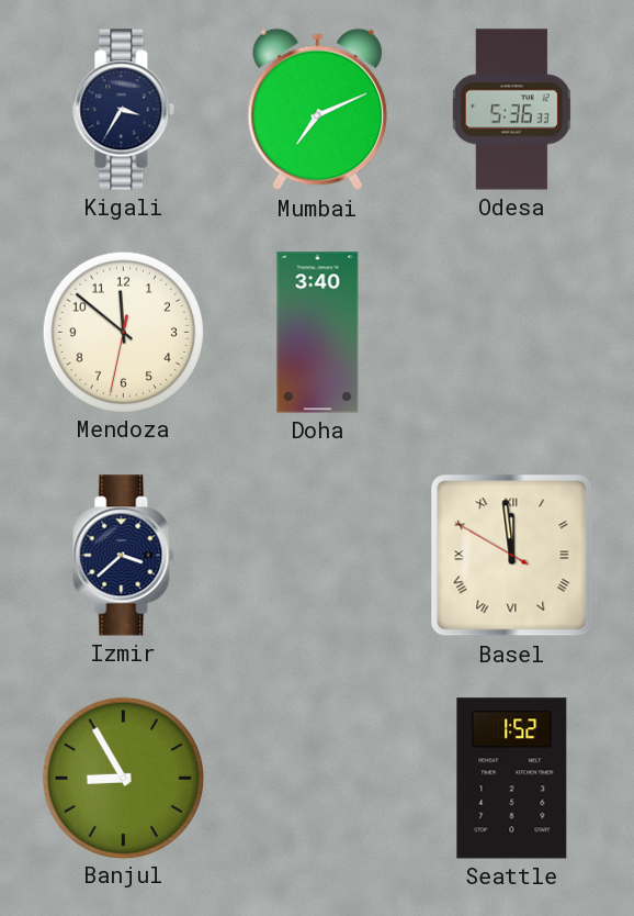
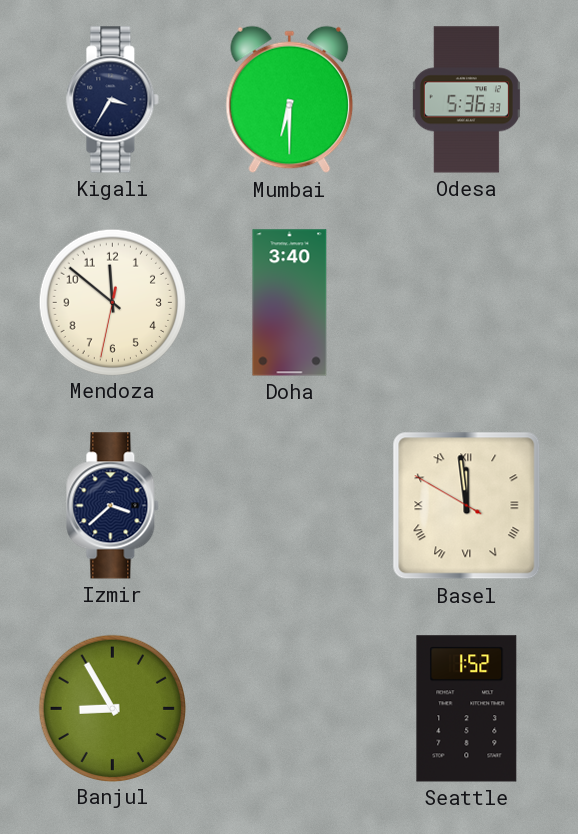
Mumbai: 7:11 -> 6:30 (290, 100)
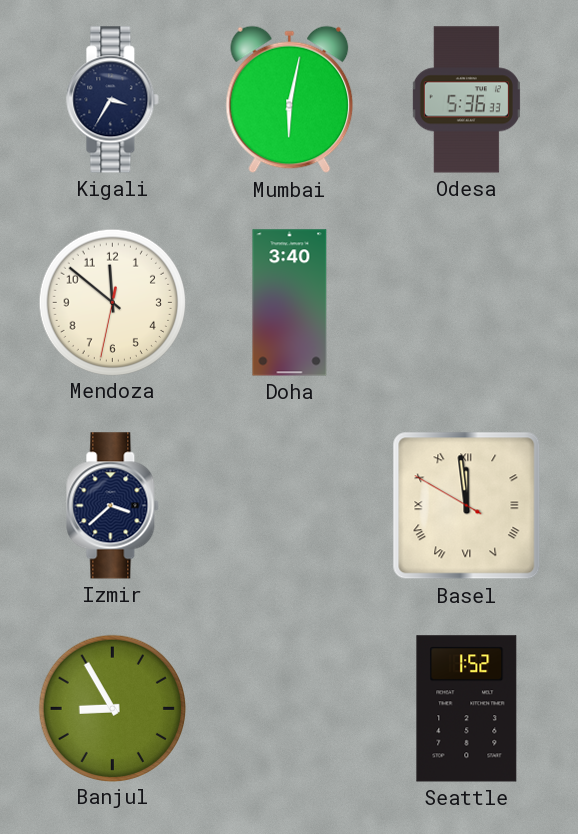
Mumbai: 6:30 -> 6:02 (290, 100)
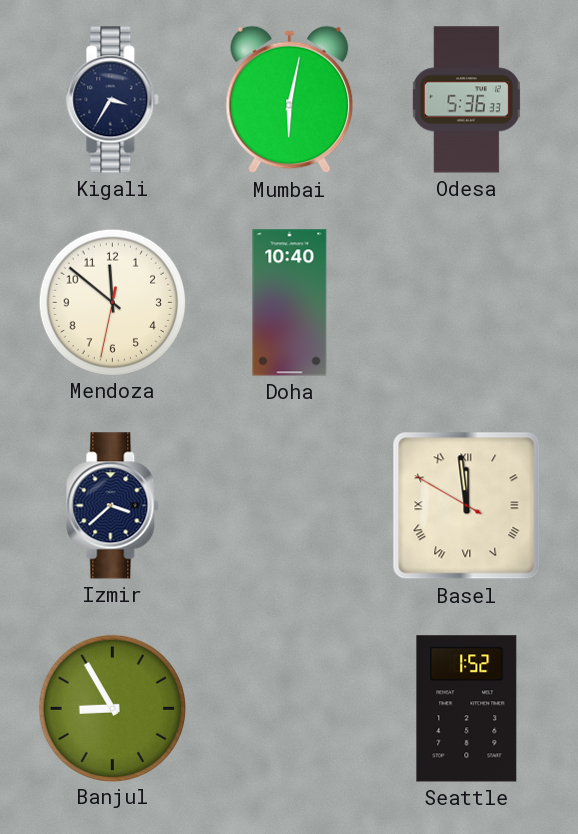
Doha: 3:40 -> 10:40 (290, 303)
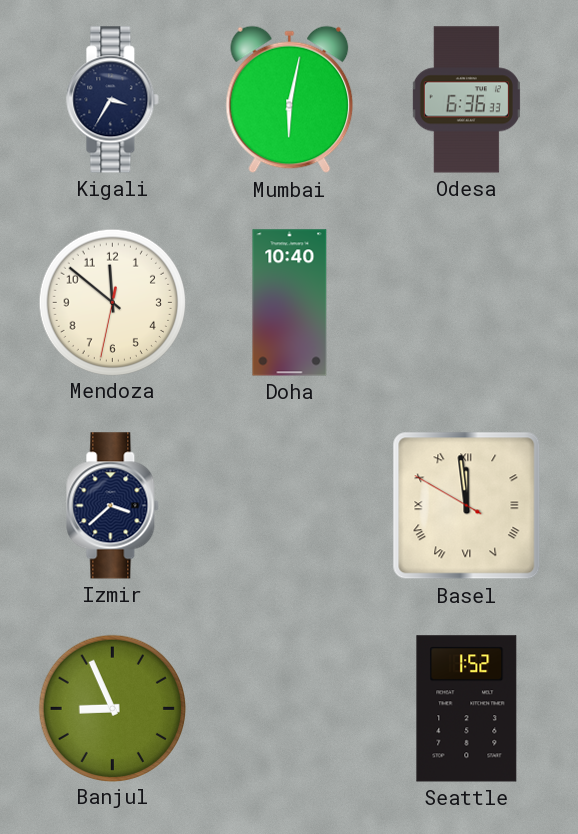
Odesa: 5:36 -> 6:36 (466, 100)
Banjul: 8:55 -> 8:56 (112, 708)
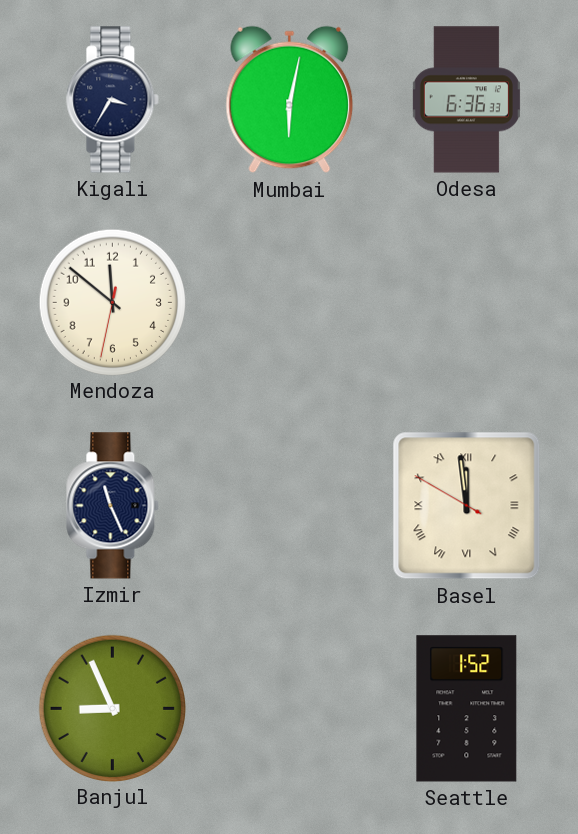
Doha: 10:40 -> none (290, 303)
Izmir: 3:38 -> 11:26 (113, 506)
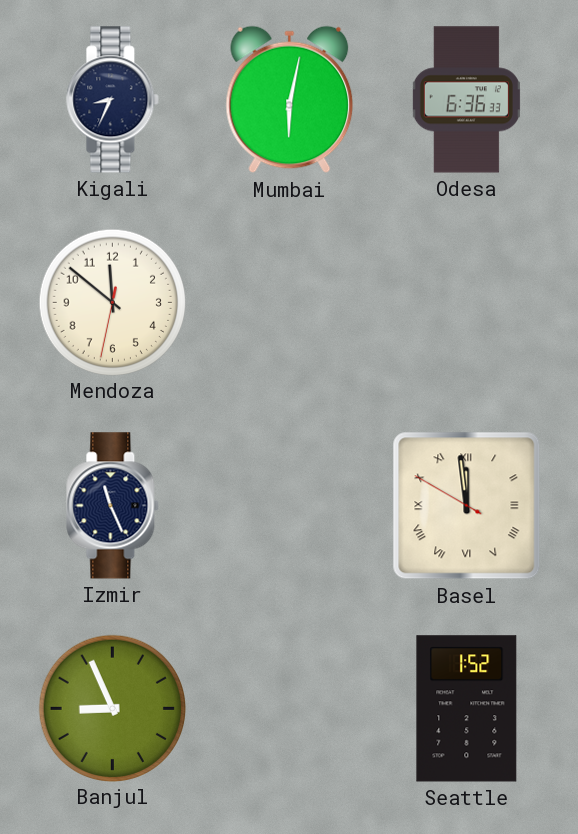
Kigali: 3:35 -> 8:34 (113, 100)
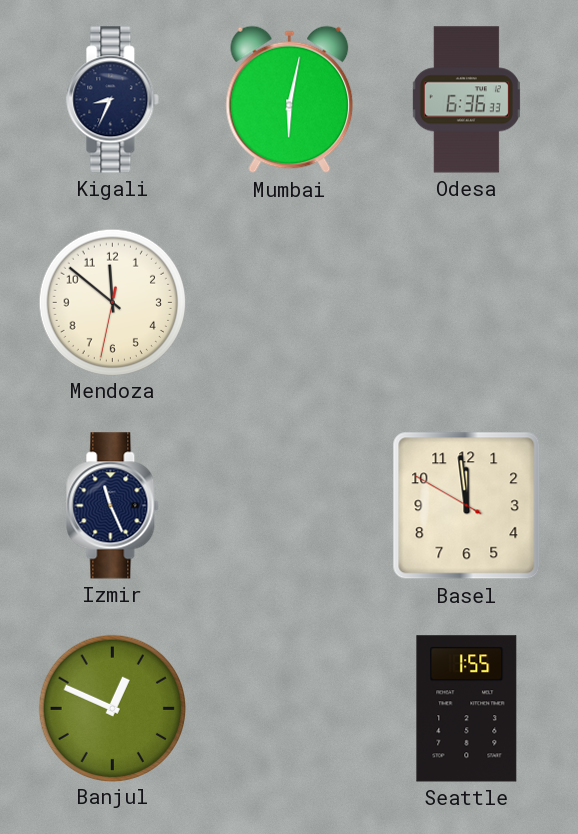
Basel numerals: Roman -> Arabic (467, 506)
Banjul: 8:56 -> 12:49 (112, 708)
Seattle: 1:52 -> 1:55 (467, 709)
